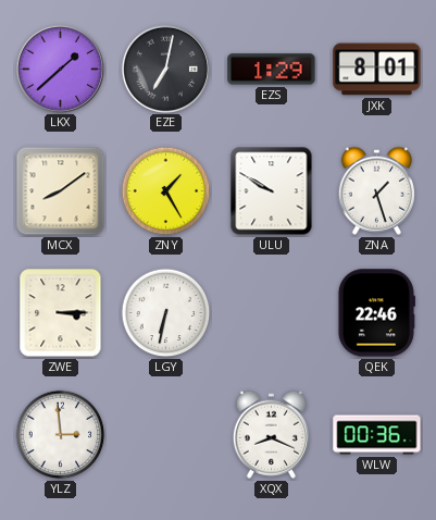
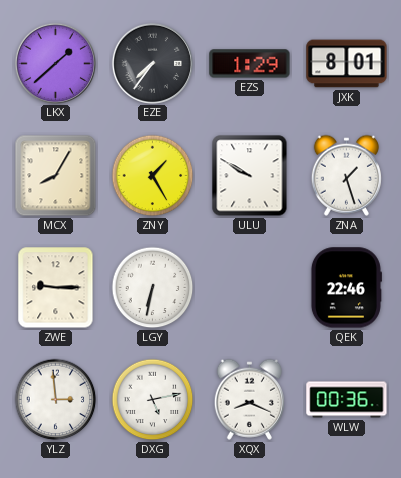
EZE: 7:02 -> 7:36 (152, 63)
MCX: 8:09 -> 8:05 (56, 176)
ZWE: 3:15 -> 9:15 (56, 288)
DXG: none -> 5:13 (153, 400)
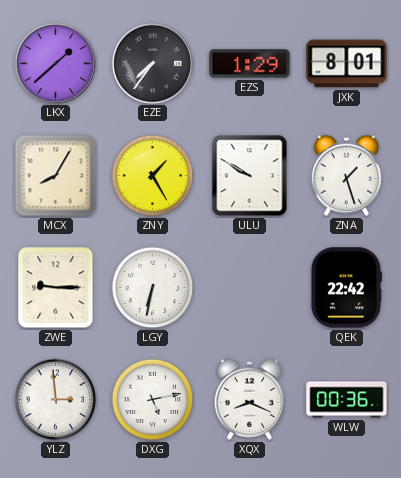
QEK: 22:46 -> 22:42 (346, 288)
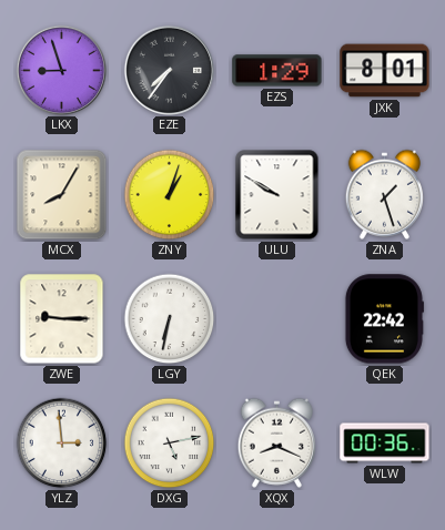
LKX: 1:38 -> 8:57 (61, 70)
ZNY: 1:25 -> 1:03 (170, 195)
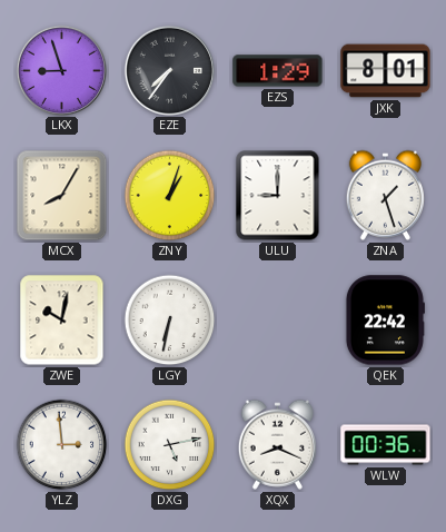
ULU: 9:50 -> 9:00 (278, 196)
ZWE: 9:15 -> 10:02 (62, 321)
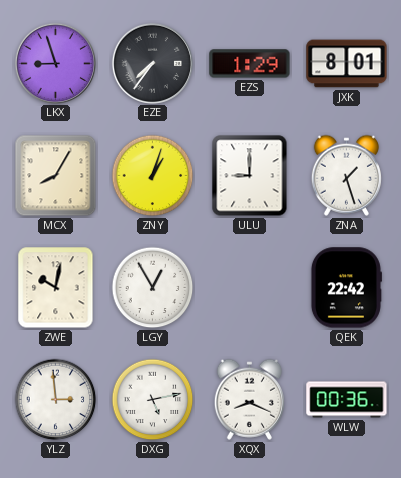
LGY: 6:32 -> 12:55 (153, 288)
